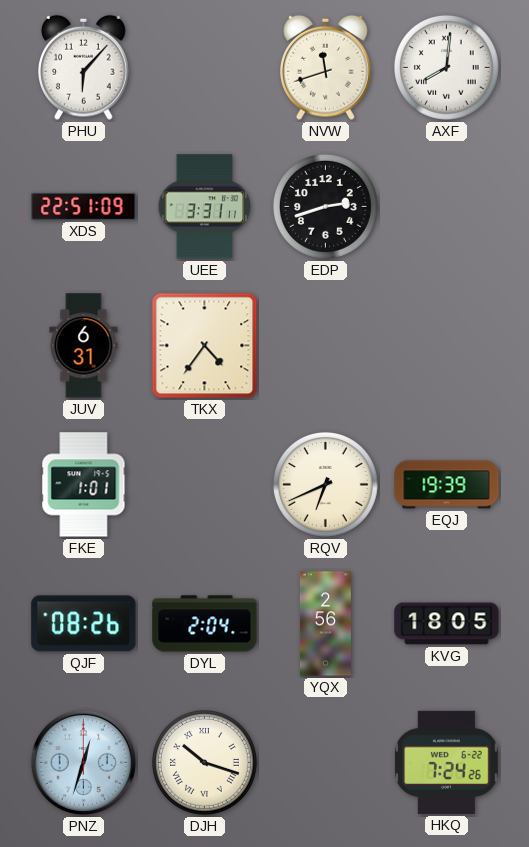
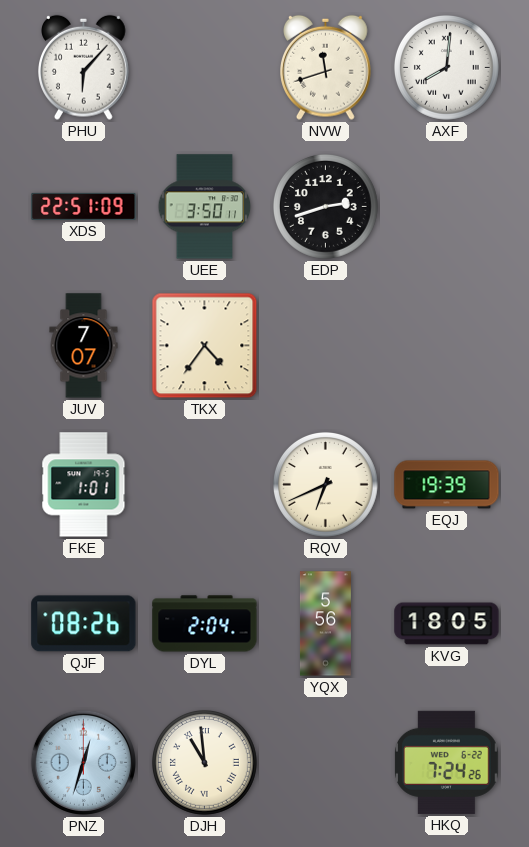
UEE: 3:31 -> 3:50 (205, 207)
JUV: 6:31 -> 7:07 (84, 346)
YQX: 2:56 -> 5:56 (325, 624)
DJH: 10:18 -> 10:59 (204, 763)
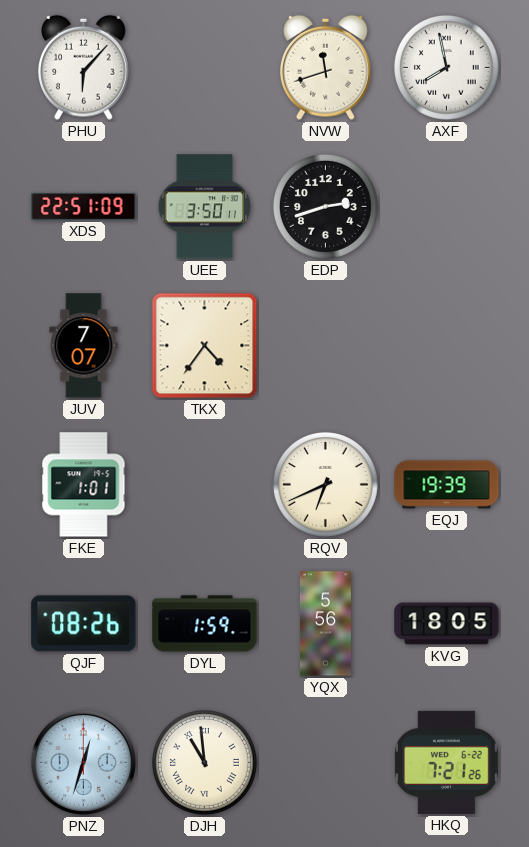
AXF: 8:01 -> 7:58 (446, 68)
DYL: 2:04 -> 1:59 (205, 624)
HKQ: 7:24 -> 7:21 (447, 762)
